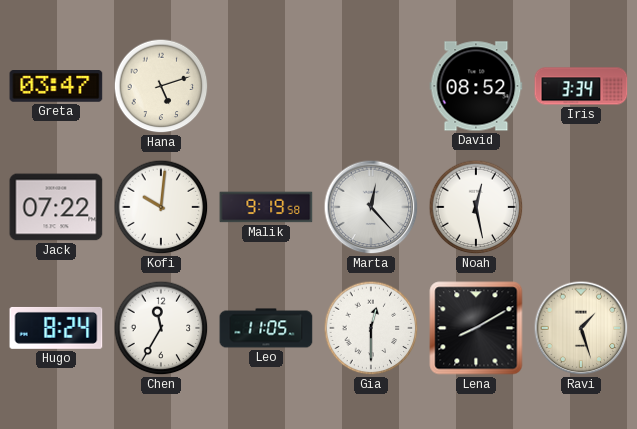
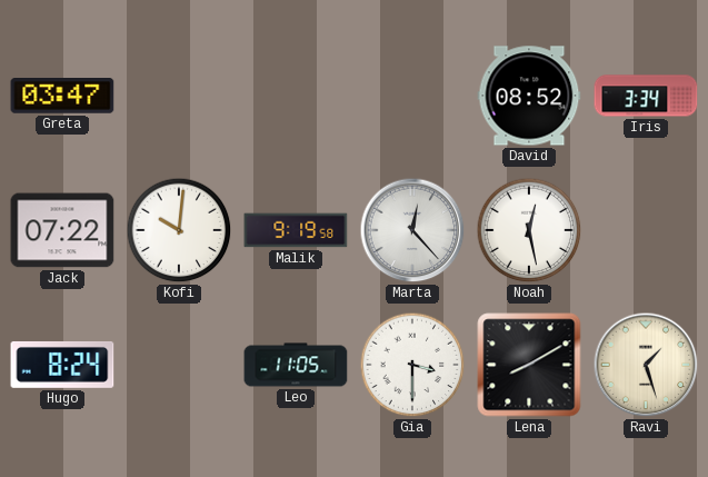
Hana: 5:12 -> none (161, 86)
Chen: 11:35 -> none (161, 328)
Gia: 12:30 -> 3:30 (412, 365)
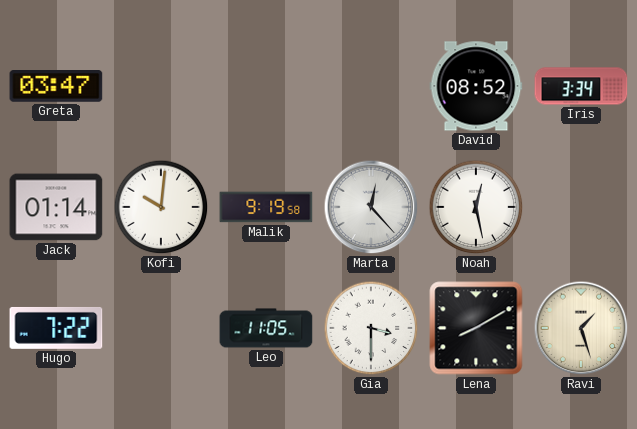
Jack: 07:22 -> 01:14 (56, 207)
Hugo: 8:24 -> 7:22 (56, 328)
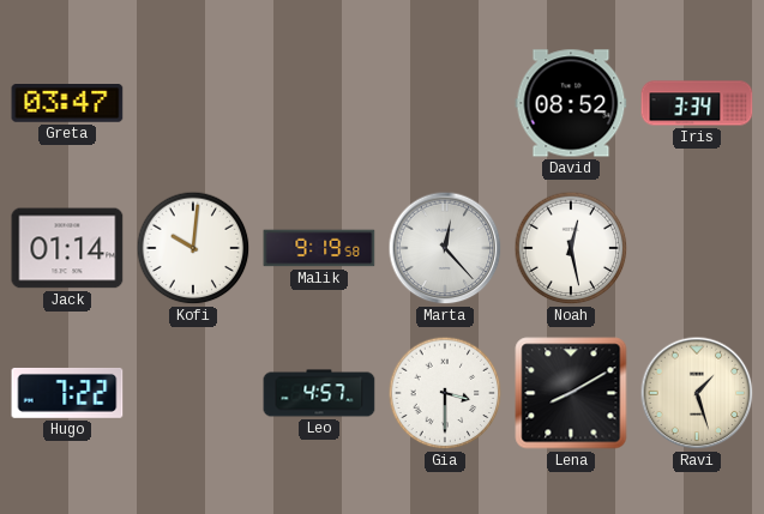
Leo: 11:05 -> 4:57 (319, 393)
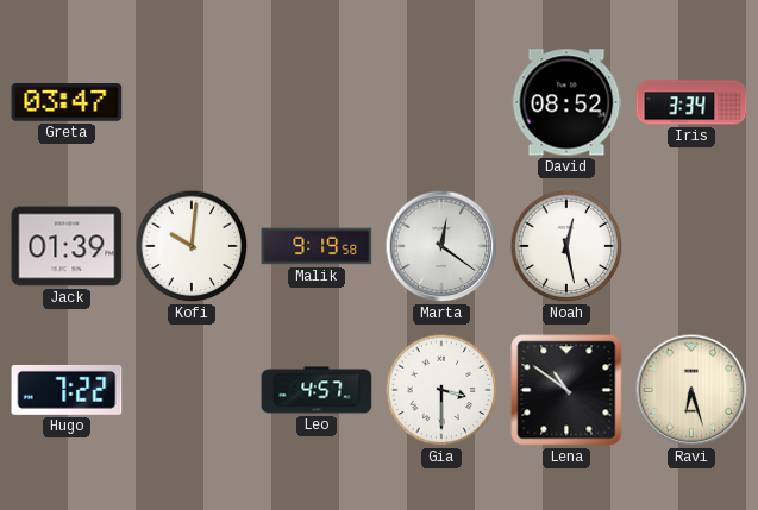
Jack: 01:14 -> 01:39 (67, 246)
Marta: 12:23 -> 12:21 (441, 246)
Lena: 8:10 -> 10:51 (566, 390)
Ravi: 1:27 -> 6:27 (691, 390)
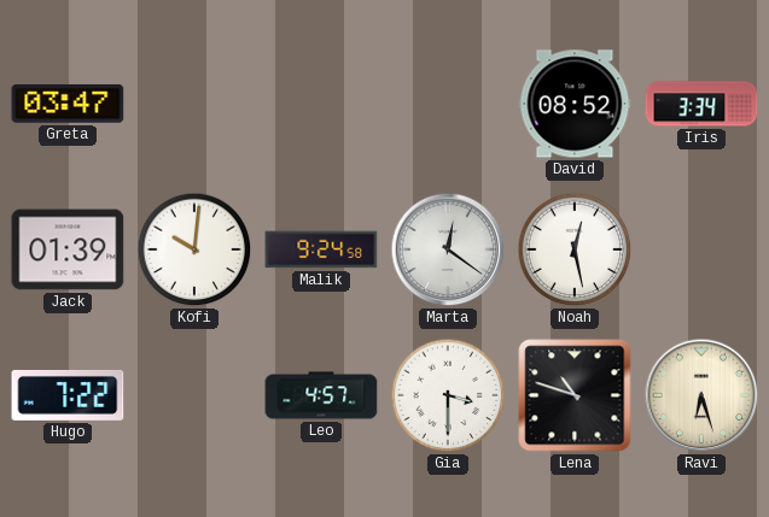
Malik: 9:19 -> 9:24 (321, 249)
Lena: 10:51 -> 10:48 (575, 395)
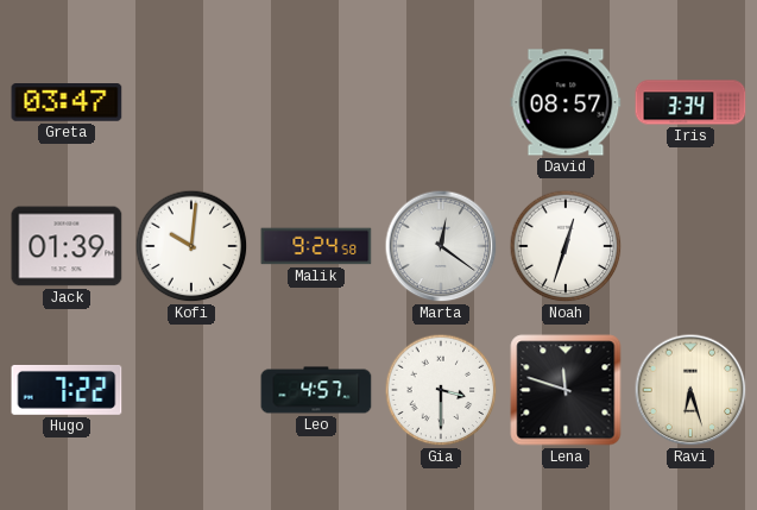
David: 08:52 -> 08:57 (566, 102)
Noah: 12:28 -> 12:33 (566, 246)
Lena: 10:48 -> 11:48 (566, 390)
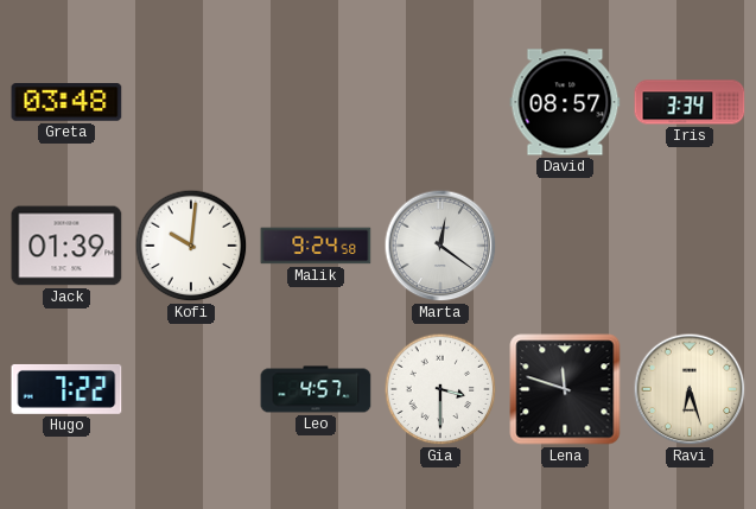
Greta: 03:47 -> 03:48 (66, 103)
Noah: 12:33 -> none (566, 246)
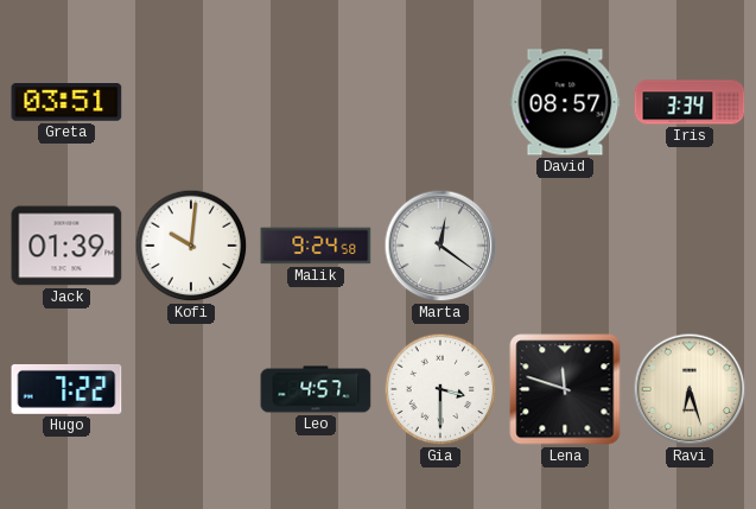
Greta: 03:48 -> 03:51 (66, 103)
